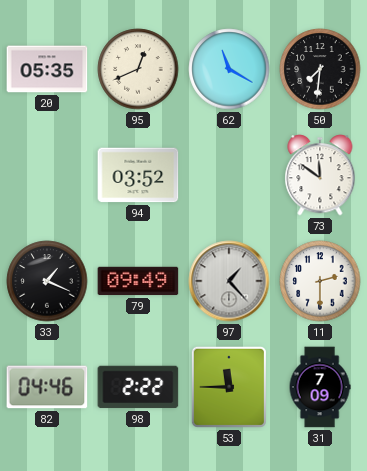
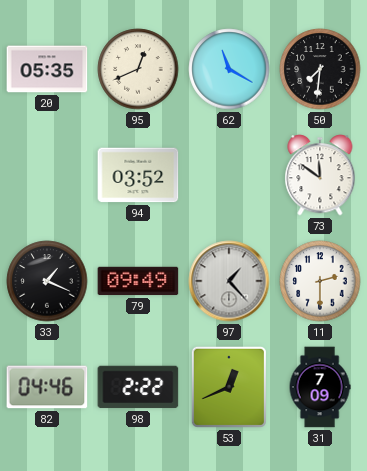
53: 11:45 -> 12:41 (229, 387)
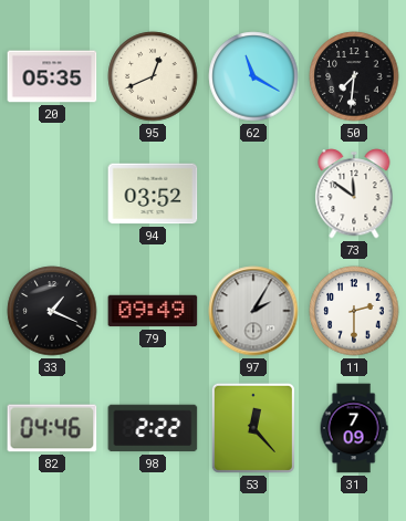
97: 1:23 -> 2:05 (253, 311)
53: 12:41 -> 12:23 (253, 428)
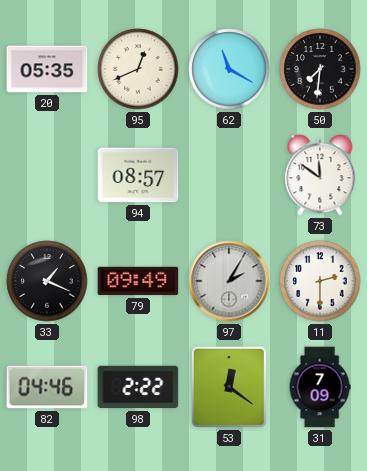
94: 03:52 -> 08:57 (138, 175)
53: 12:23 -> 12:21 (229, 387)
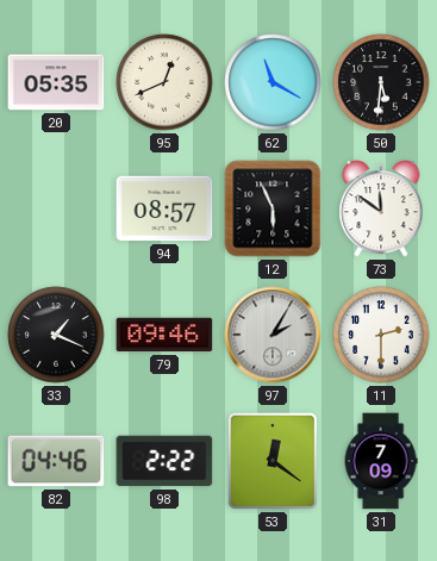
50: 7:31 -> 5:31 (381, 82)
12: none -> 5:56 (273, 208)
79: 09:49 -> 09:46 (164, 335)
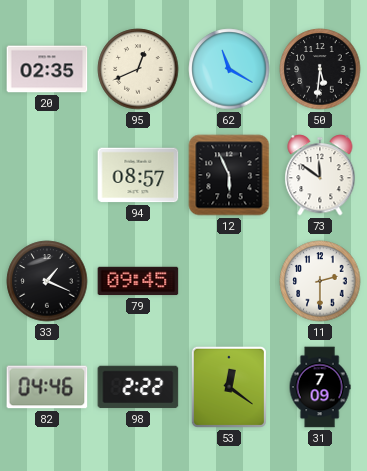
20: 05:35 -> 02:35 (47, 69)
79: 09:46 -> 09:45 (138, 281)
97: 2:05 -> none (273, 335)
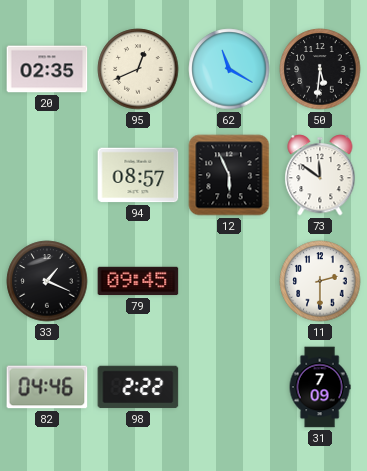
53: 12:21 -> none (229, 387)
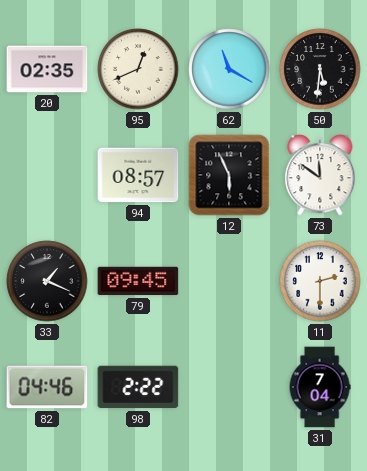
31: 7:09 -> 7:04 (320, 387)
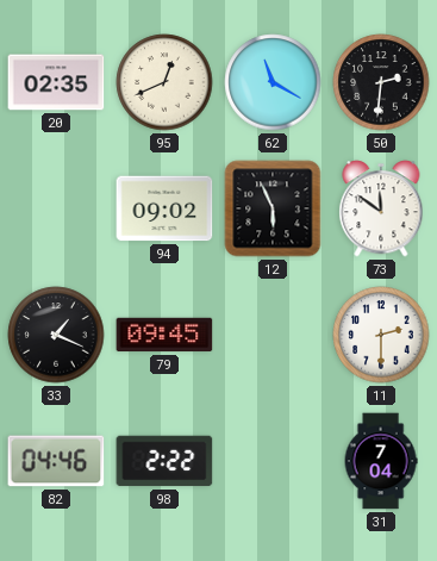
50: 5:31 -> 2:31 (381, 82)
94: 08:57 -> 09:02 (164, 208)
